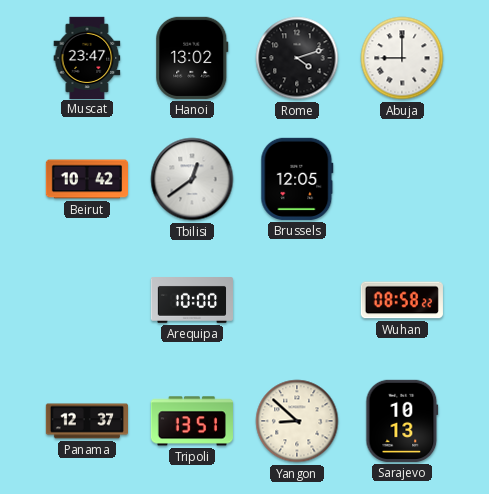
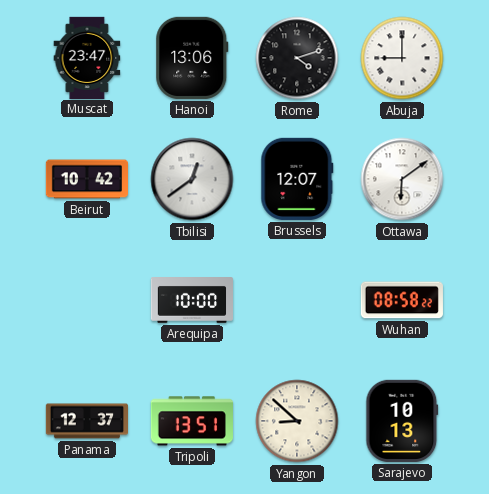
Hanoi: 13:02 -> 13:06 (192, 58)
Brussels: 12:05 -> 12:07 (297, 179)
Ottawa: none -> 6:09 (402, 179)
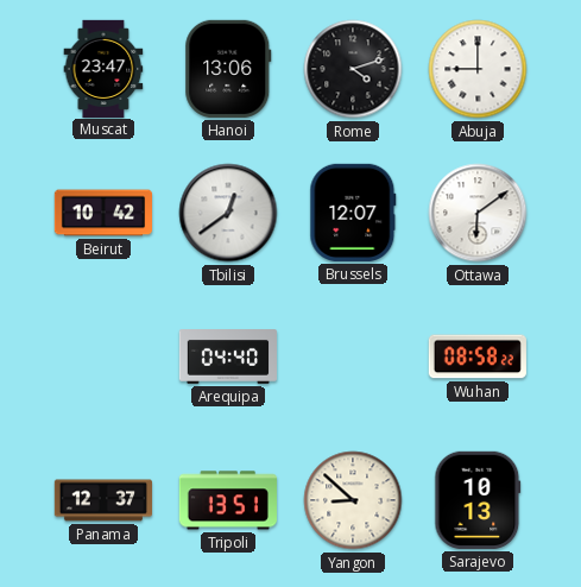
Arequipa: 10:00 -> 04:40 (227, 358)
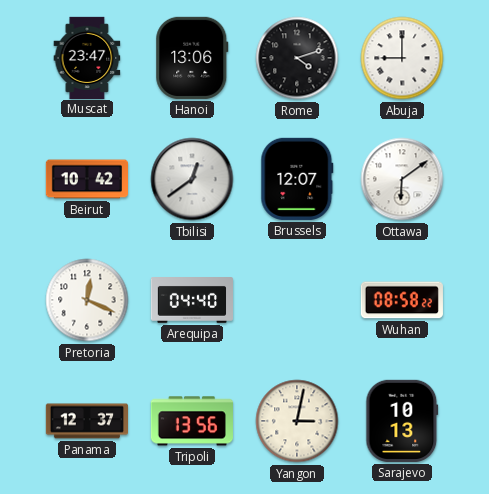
Pretoria: none -> 12:19 (87, 300)
Tripoli: 13:51 -> 13:56 (192, 421)
Yangon: 8:52 -> 3:02 (297, 421)
